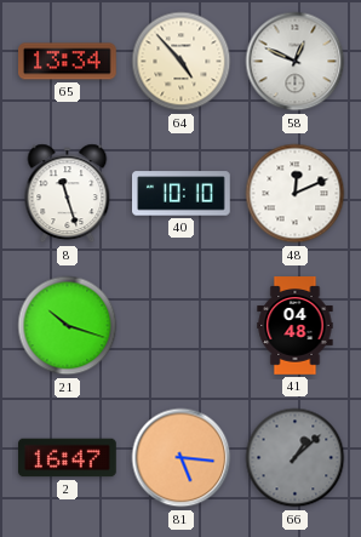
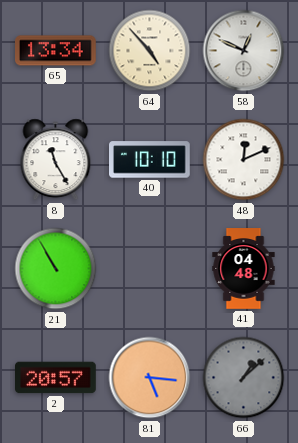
8: 11:27 -> 11:25 (56, 160)
21: 10:18 -> 10:55 (56, 269)
2: 16:47 -> 20:57 (56, 378)
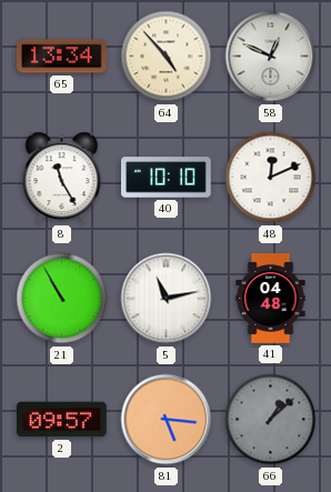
5: none -> 11:13 (167, 299)
2: 20:57 -> 09:57 (62, 420)
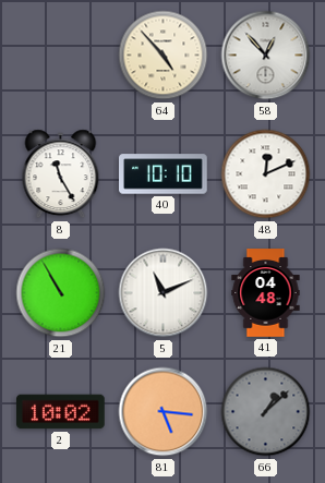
65: 13:34 -> none (62, 57)
58: 12:49 -> 12:53 (266, 56)
5: 11:13 -> 11:11 (164, 293)
2: 09:57 -> 10:02 (61, 412)
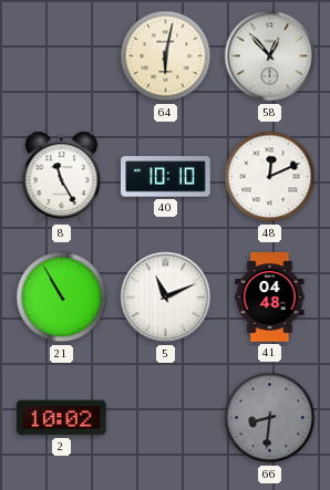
64: 4:53 -> 6:02 (166, 56)
81: 5:16 -> none (164, 412)
66: 1:08 -> 8:31 (270, 418)
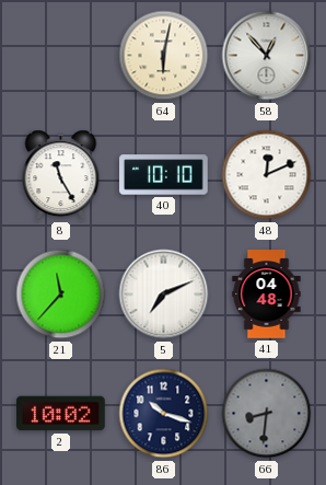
21: 10:55 -> 11:37 (61, 295)
5: 11:11 -> 7:11 (164, 295)
86: none -> 10:18 (164, 414)
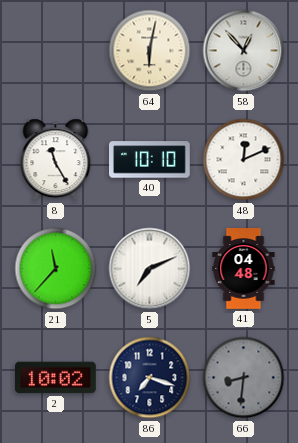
86: 10:18 -> 7:18 (150, 378)
